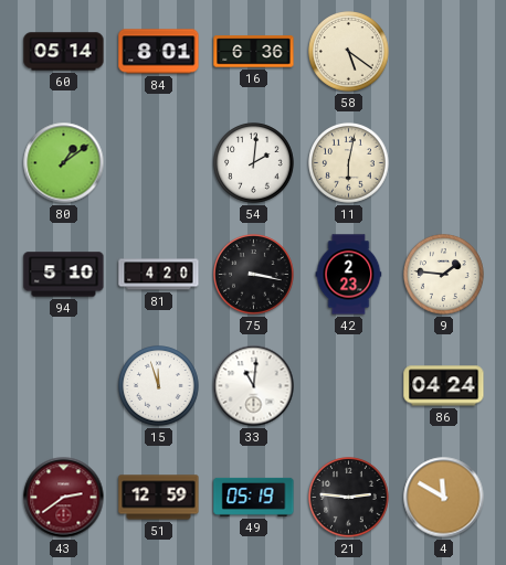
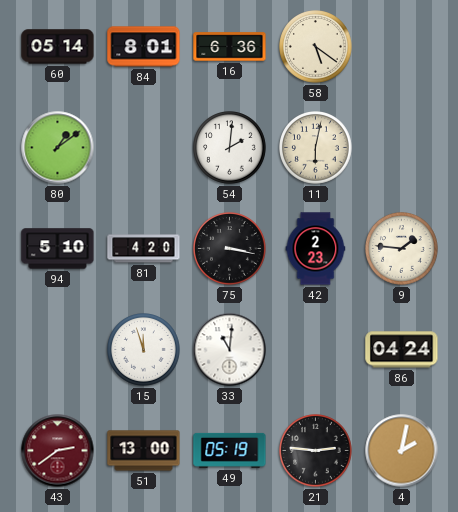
51: 12:59 -> 13:00 (144, 451)
4: 11:50 -> 2:02 (402, 451)
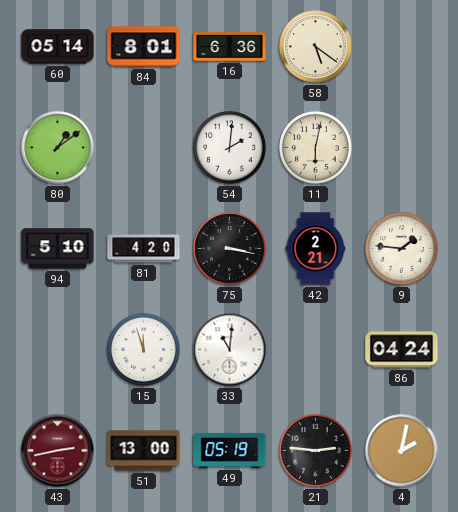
42: 2:23 -> 2:21 (316, 249)
43: 2:39 -> 2:43 (58, 451)
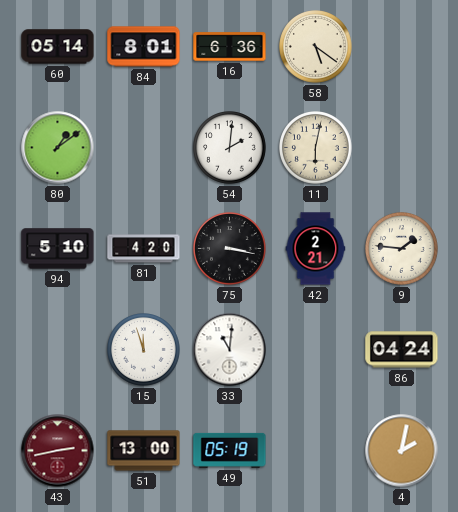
21: 2:46 -> none (316, 451)
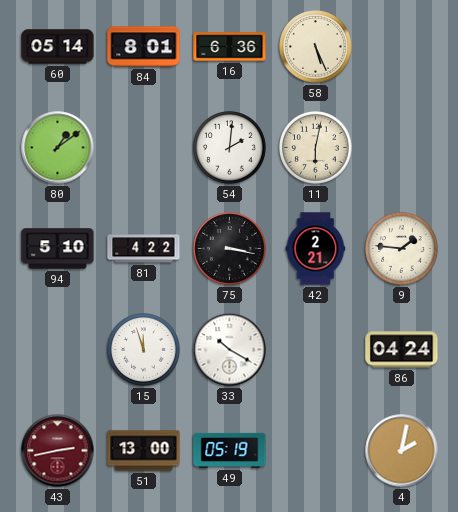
58: 5:21 -> 5:26 (316, 47)
81: 4:20 -> 4:22 (144, 249)
33: 11:01 -> 10:20 (230, 350)
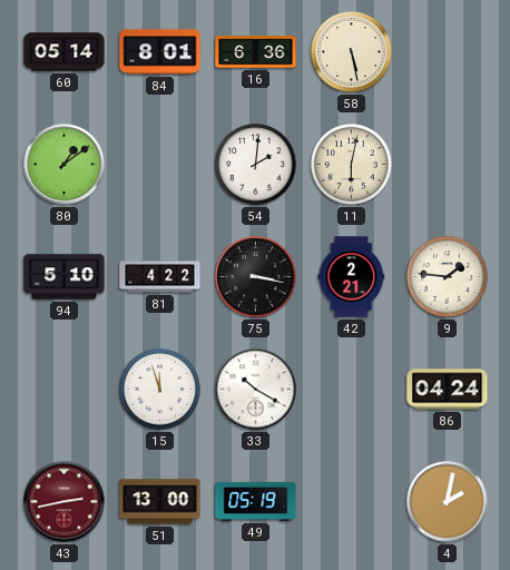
58: 5:26 -> 5:28 (352, 52)
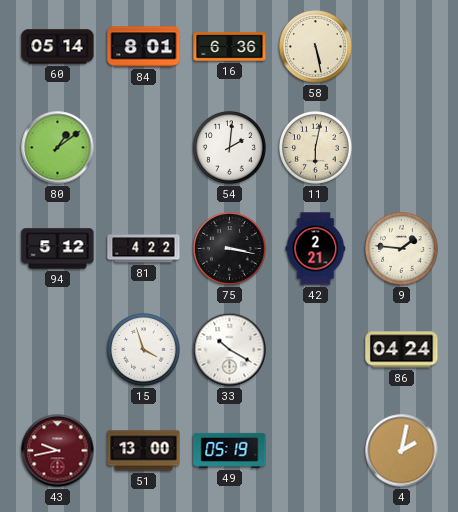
94: 5:10 -> 5:12 (58, 249)
15: 11:57 -> 3:57 (144, 350)
43: 2:43 -> 9:43 (58, 451)
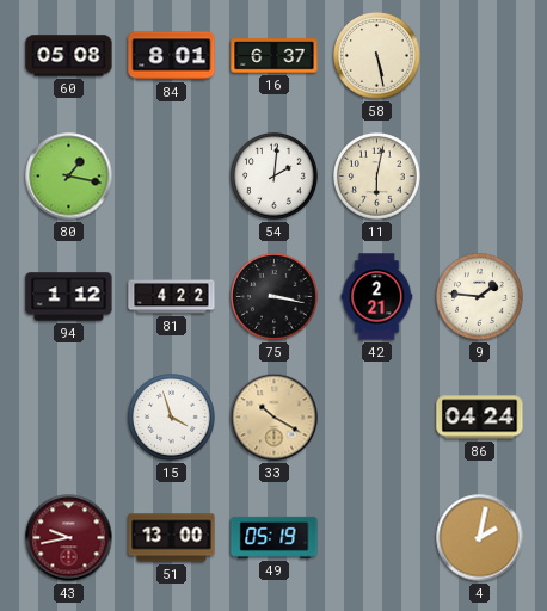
60: 05:14 -> 05:08 (69, 56)
16: 6:36 -> 6:37 (275, 56)
80: 1:09 -> 1:17 (69, 177)
94: 5:12 -> 1:12 (69, 297)
33 dial: white -> champagne (275, 418)
